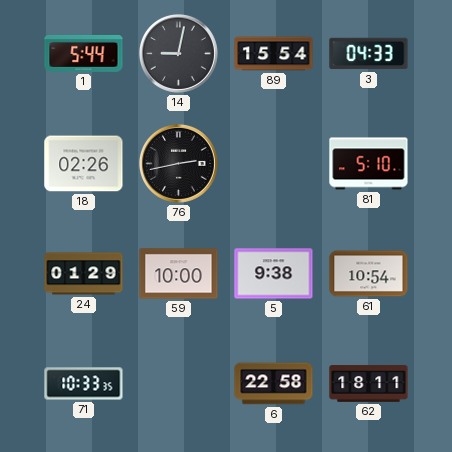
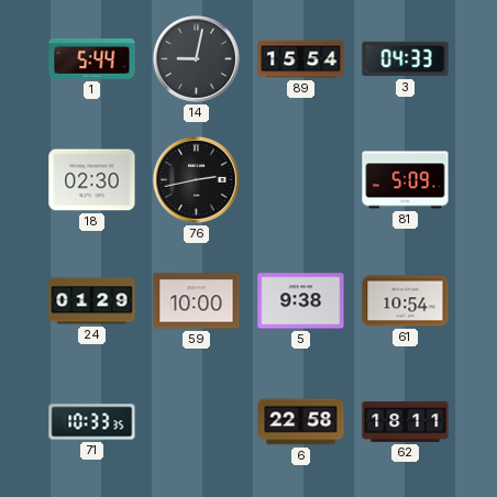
18: 02:26 -> 02:30 (92, 180)
81: 5:10 -> 5:09 (406, 180)
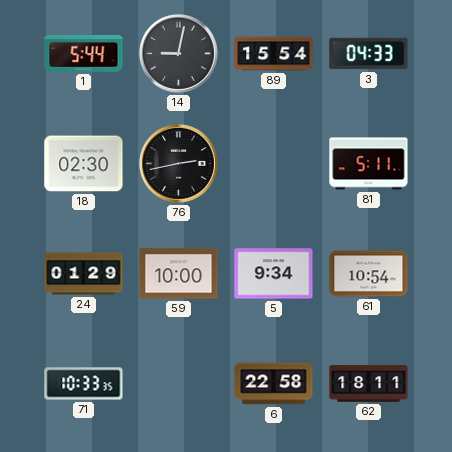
81: 5:09 -> 5:11 (369, 164)
5: 9:38 -> 9:34 (274, 274)
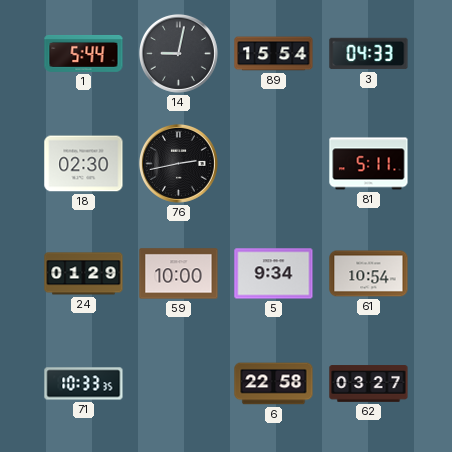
62: 18:11 -> 03:27 (369, 384)
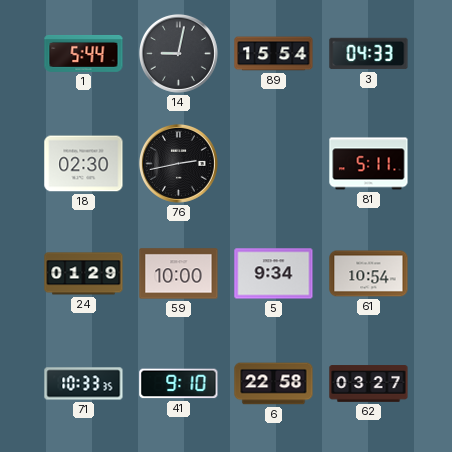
41: none -> 9:10 (179, 384)
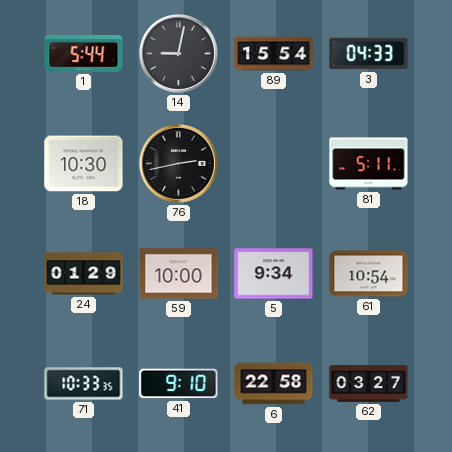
18: 02:30 -> 10:30 (84, 164)
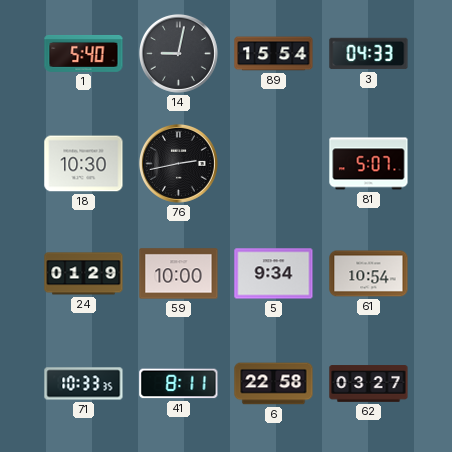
1: 5:44 -> 5:40 (84, 53)
81: 5:11 -> 5:07 (369, 164)
41: 9:10 -> 8:11 (179, 384)
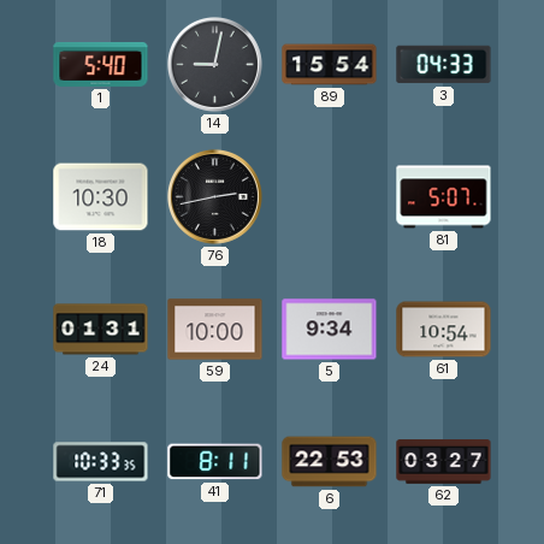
24: 01:29 -> 01:31 (101, 330)
6: 22:58 -> 22:53 (330, 462)
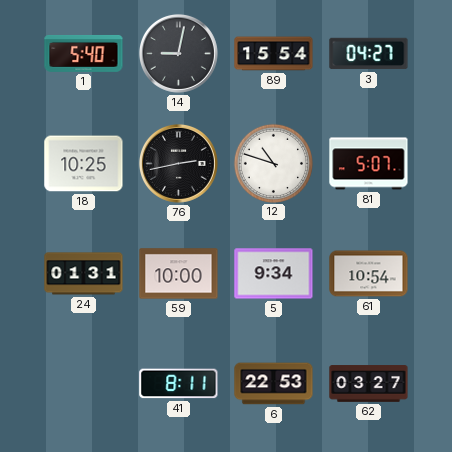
3: 04:33 -> 04:27 (369, 54)
18: 10:30 -> 10:25 (84, 164)
12: none -> 10:48 (273, 163)
71: 10:33 -> none (101, 462)
